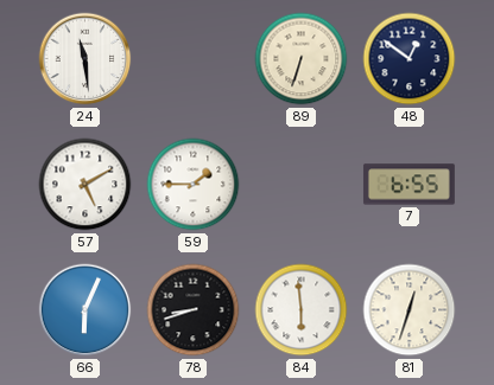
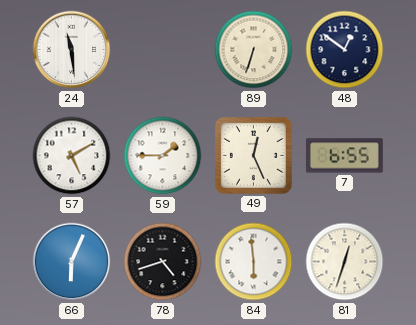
49: none -> 12:26 (253, 155)
78: 8:42 -> 4:42 (163, 262)
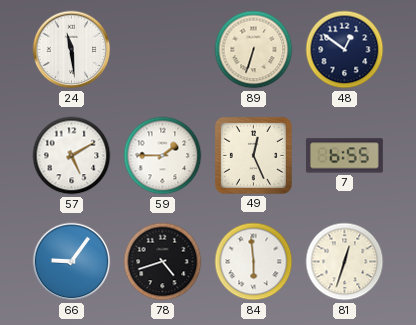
66: 6:04 -> 9:06 (72, 262)
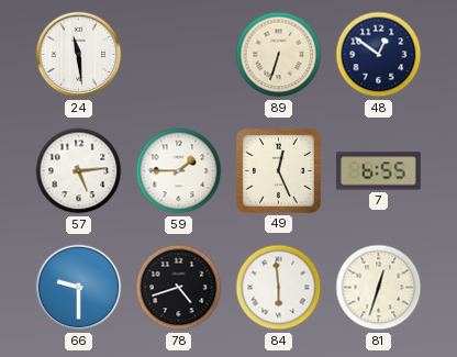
57: 5:10 -> 5:14 (79, 171)
66: 9:06 -> 9:30 (79, 288)
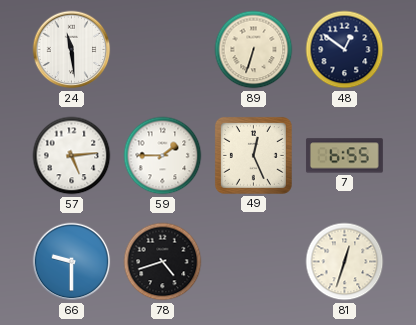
84: 5:59 -> none (279, 288)
